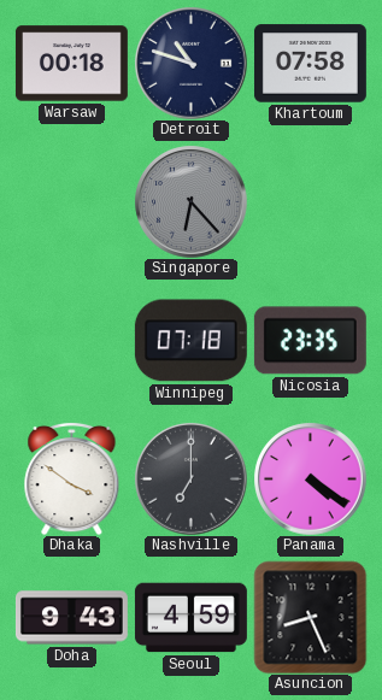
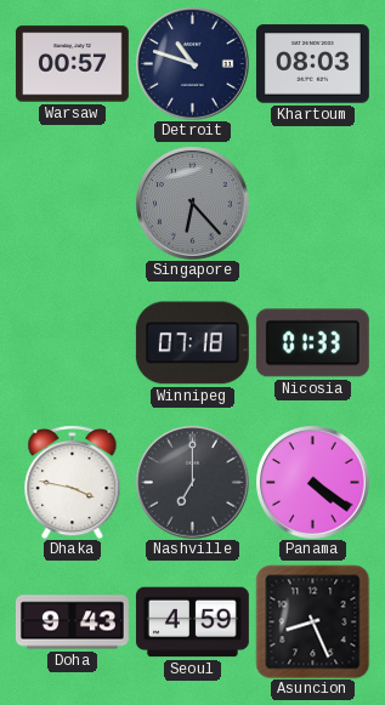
Warsaw: 00:18 -> 00:57 (72, 64)
Khartoum: 07:58 -> 08:03 (312, 64)
Nicosia: 23:35 -> 01:33 (312, 343)
Dhaka: 3:51 -> 3:47 (73, 482)
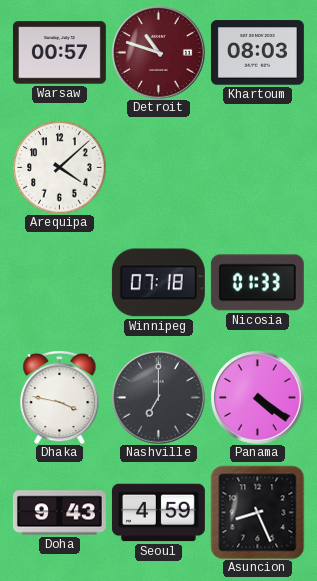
Detroit dial: navy -> burgundy (158, 52)
Arequipa: none -> 4:08 (59, 167)
Singapore: 6:23 -> none (192, 203)
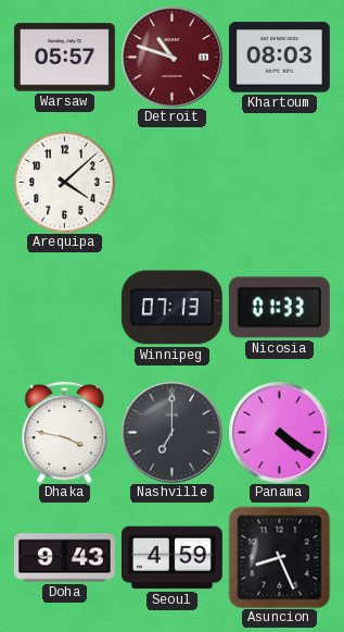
Warsaw: 00:57 -> 05:57 (64, 58)
Winnipeg: 07:18 -> 07:13 (171, 308)
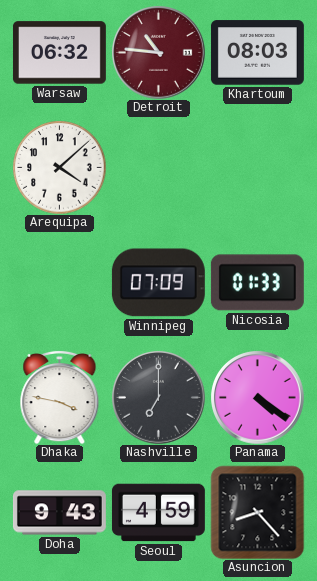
Warsaw: 05:57 -> 06:32 (59, 53)
Detroit: 10:48 -> 10:46 (158, 52)
Winnipeg: 07:13 -> 07:09 (158, 283)
Asuncion: 8:26 -> 8:23 (257, 512)
